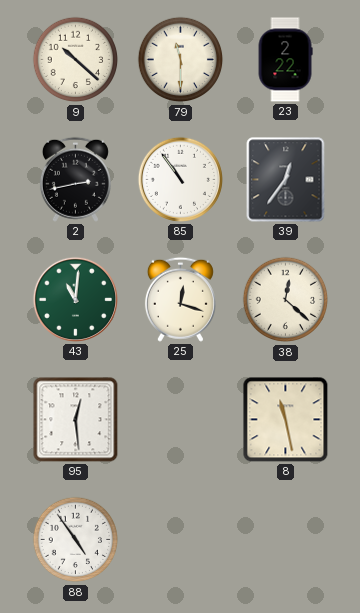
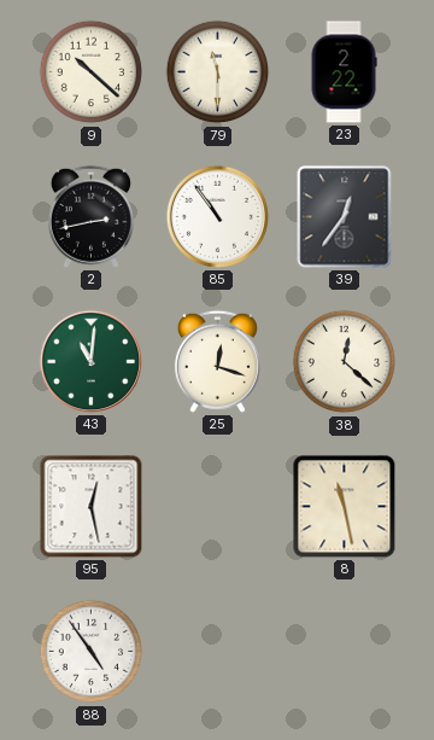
95: 12:29 -> 12:28 (92, 507)
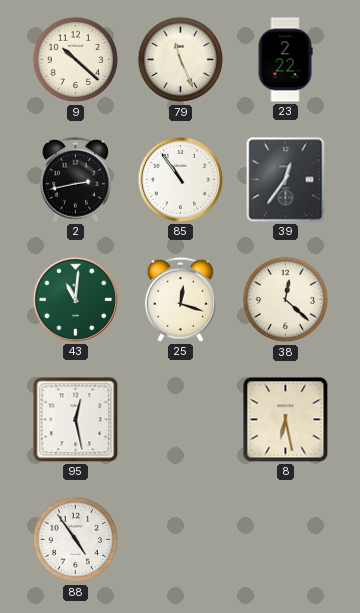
79: 11:30 -> 11:26 (181, 60)
8: 11:28 -> 6:28 (286, 420)
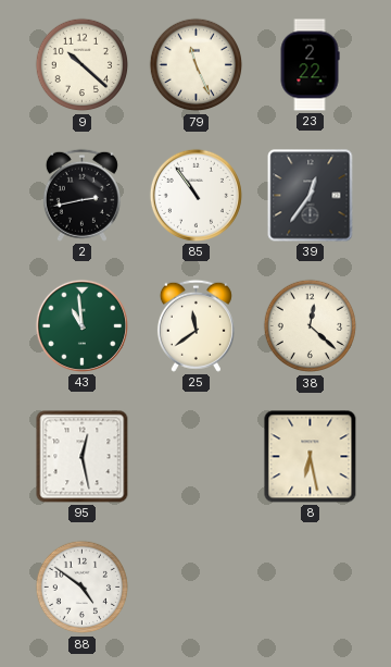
43: 11:01 -> 10:59 (81, 325)
25: 12:18 -> 11:39 (195, 325)
88: 4:54 -> 4:51 (83, 588)
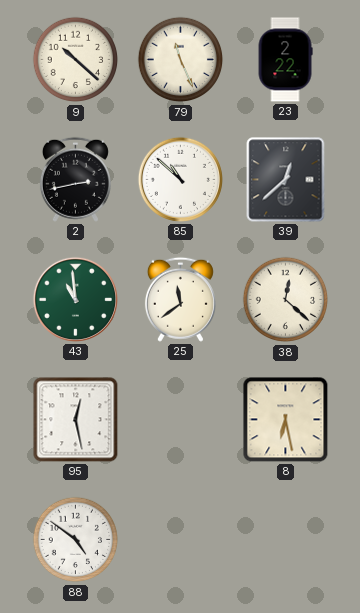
85: 10:54 -> 10:52 (180, 179)
39: 12:36 -> 12:38 (286, 180)
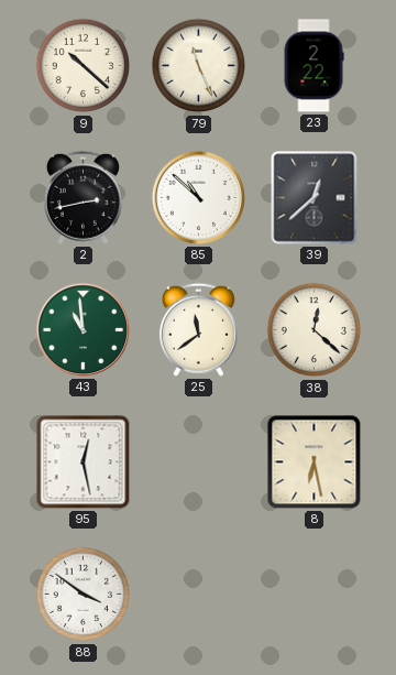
88: 4:51 -> 3:51 (84, 595)
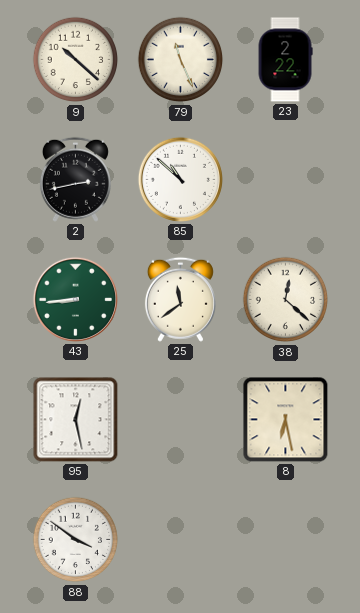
39: 12:38 -> none (315, 198)
43: 10:59 -> 8:44 (75, 299)
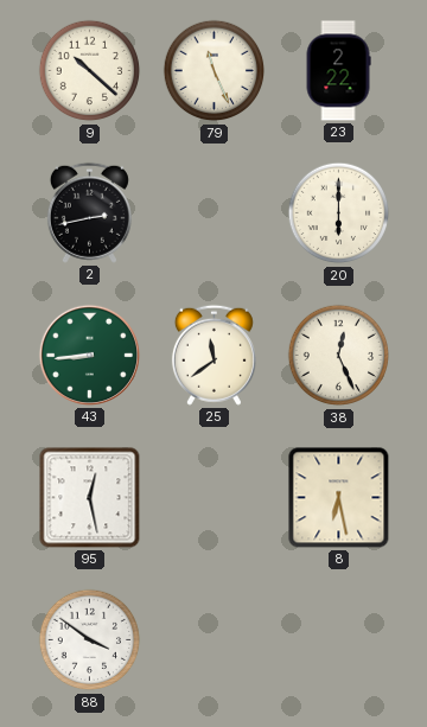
85: 10:52 -> none (180, 179)
20: none -> 6:00 (339, 213)
38: 12:22 -> 12:26 (339, 356)
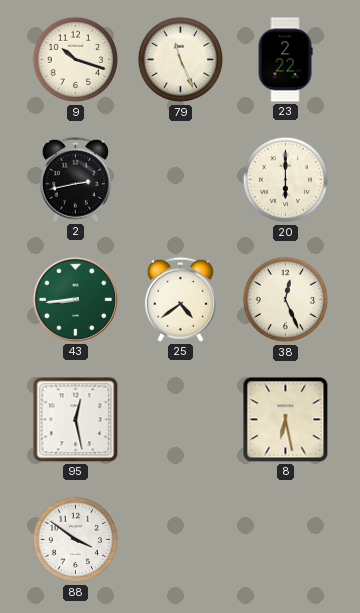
9: 10:22 -> 10:18 (76, 60)
25: 11:39 -> 4:39 (180, 299)
